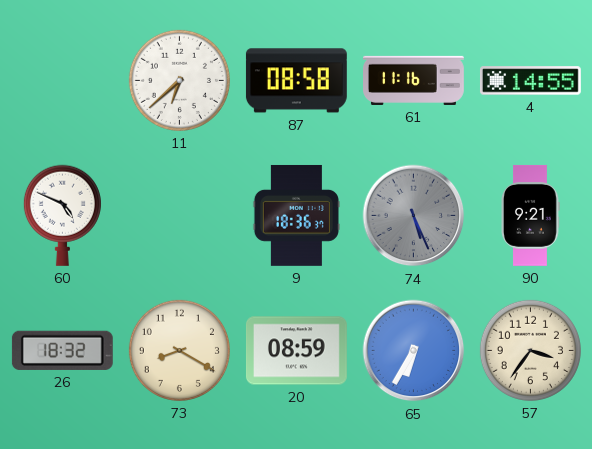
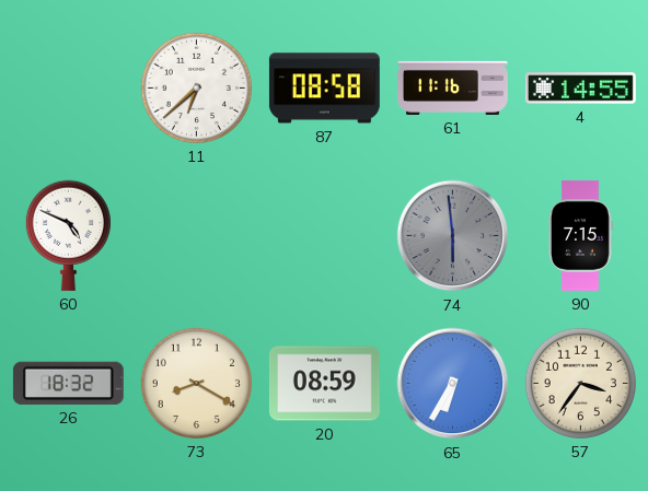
9: 18:36 -> none (296, 215)
74: 5:26 -> 5:59 (453, 236)
90: 9:21 -> 7:15 (580, 236)
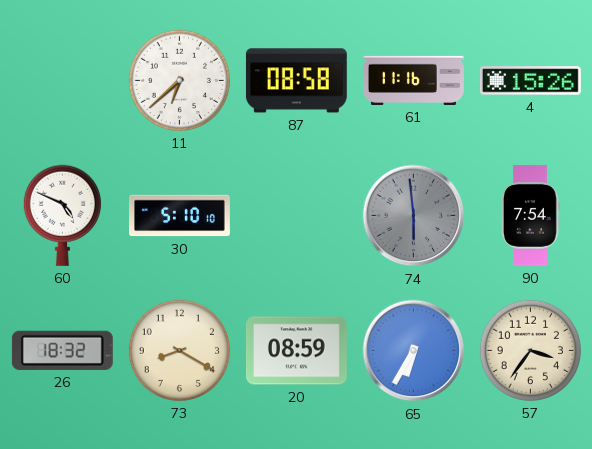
4: 14:55 -> 15:26 (530, 81)
30: none -> 5:10 (180, 216)
90: 7:15 -> 7:54 (530, 216)
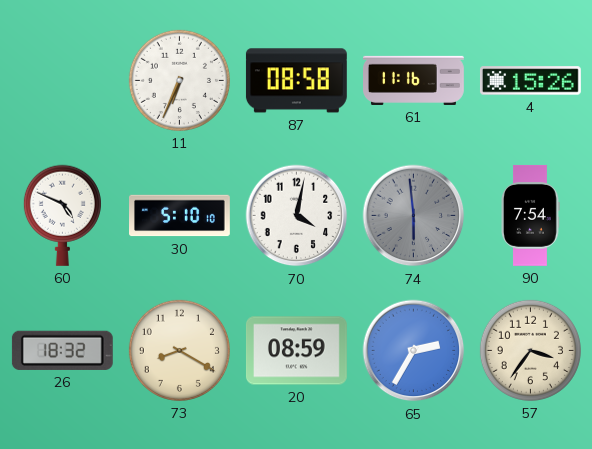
11: 6:38 -> 6:34 (179, 80)
70: none -> 4:02 (297, 216)
65: 6:35 -> 2:35 (414, 351)
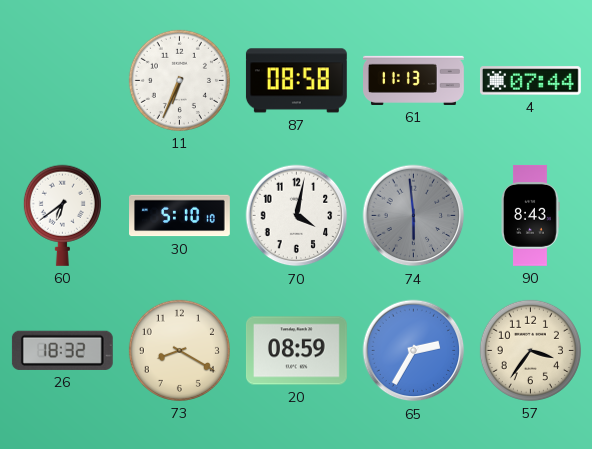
61: 11:16 -> 11:13 (414, 80)
4: 15:26 -> 07:44 (530, 81)
60: 4:49 -> 6:39 (62, 215)
90: 7:54 -> 8:43 (530, 216)
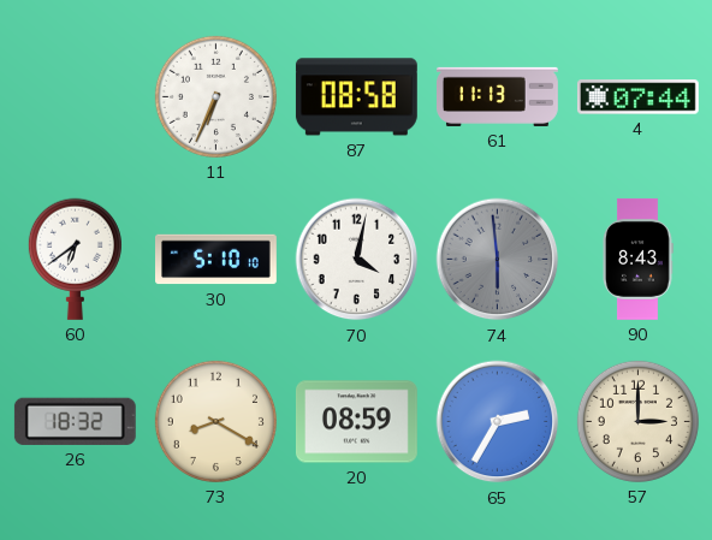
57: 3:36 -> 3:00 (637, 421)
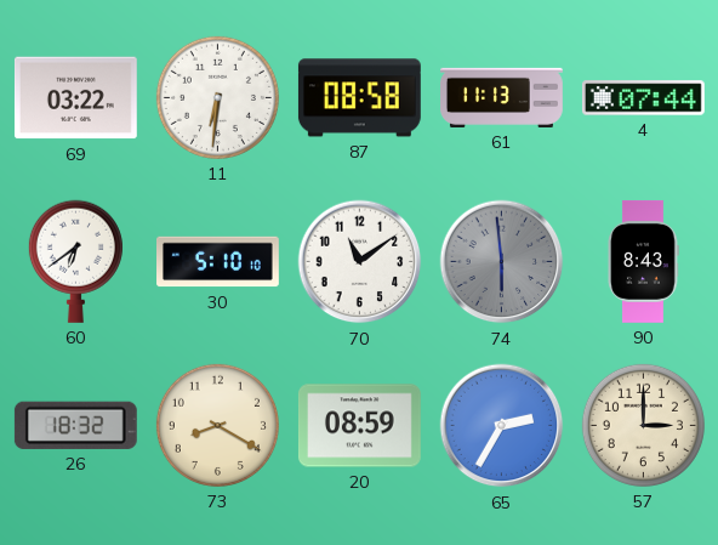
69: none -> 03:22 (75, 98)
11: 6:34 -> 6:31 (217, 97)
70: 4:02 -> 11:09 (360, 262)
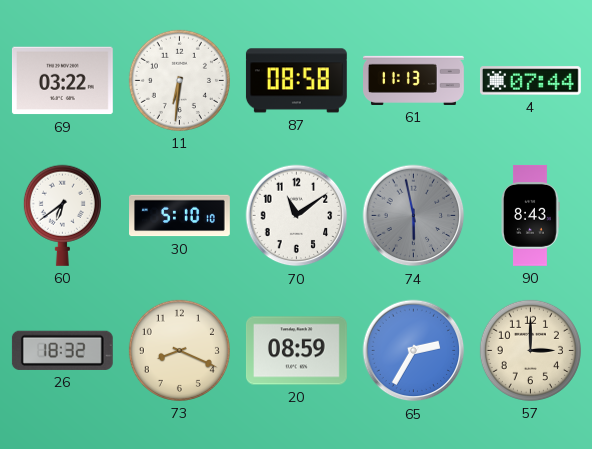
74: 5:59 -> 5:58 (414, 216)
73: 8:20 -> 8:19 (179, 350)
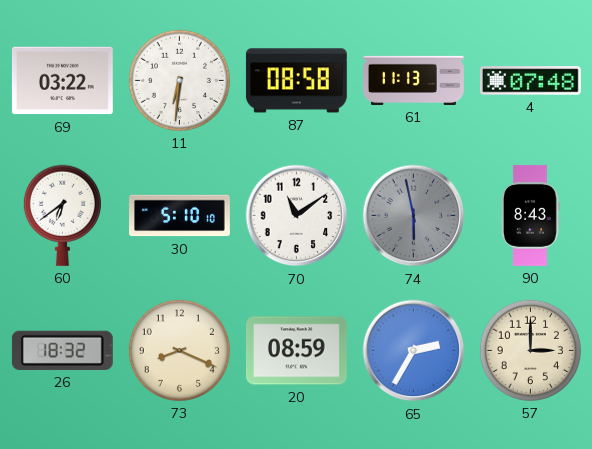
4: 07:44 -> 07:48 (530, 81)
